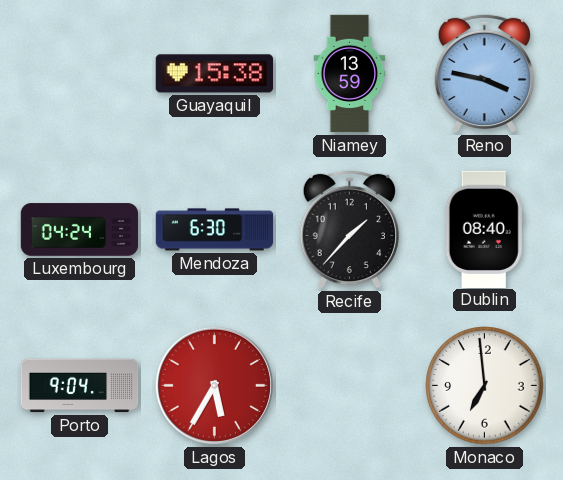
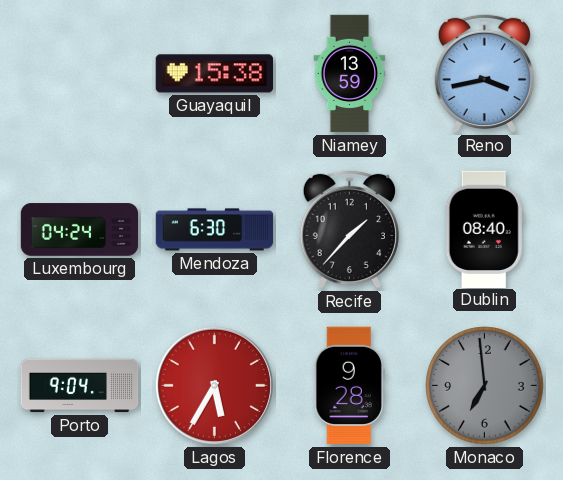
Reno: 3:47 -> 3:43 (484, 73)
Florence: none -> 9:28 (349, 386)
Monaco dial: white -> grey (485, 386)
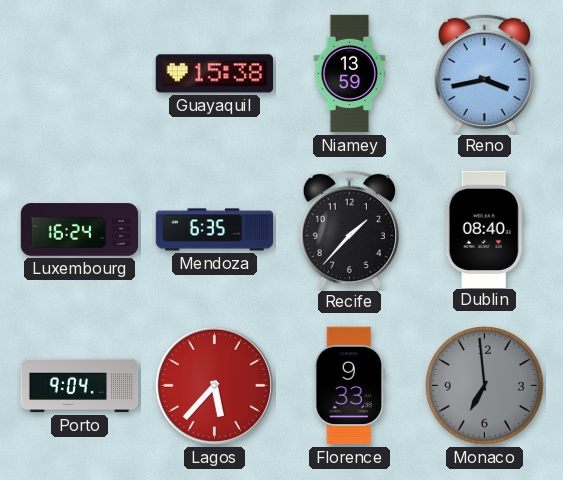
Luxembourg: 04:24 -> 16:24 (80, 230)
Mendoza: 6:30 -> 6:35 (215, 230)
Lagos: 5:35 -> 5:37 (214, 385)
Florence: 9:28 -> 9:33 (349, 386)
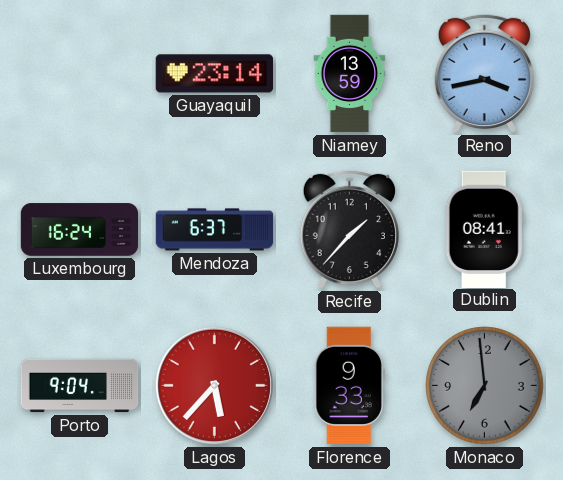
Guayaquil: 15:38 -> 23:14 (215, 74)
Mendoza: 6:35 -> 6:37 (215, 230)
Dublin: 08:40 -> 08:41 (484, 229)
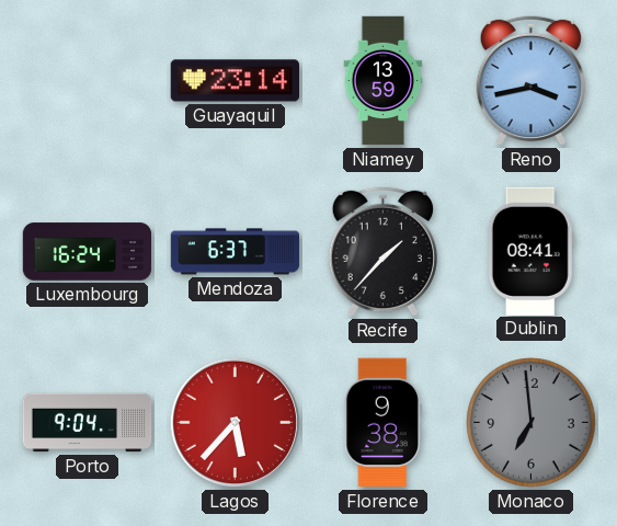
Florence: 9:33 -> 9:38 (382, 423)
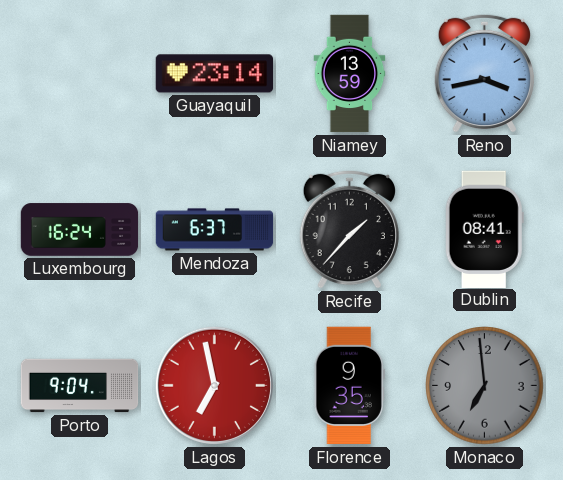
Lagos: 5:37 -> 6:58 (214, 385)
Florence: 9:38 -> 9:35 (349, 386)
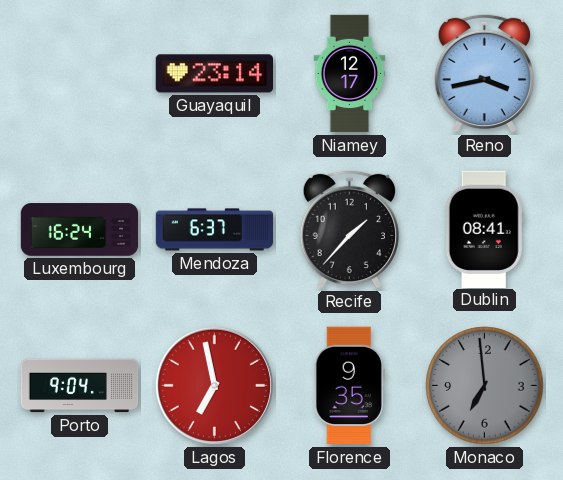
Niamey: 13:59 -> 12:17 (350, 74)
